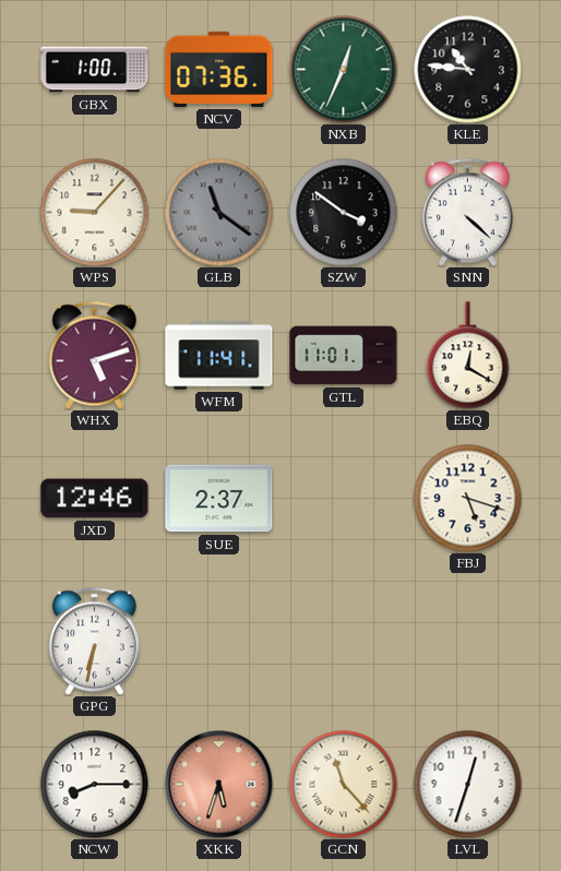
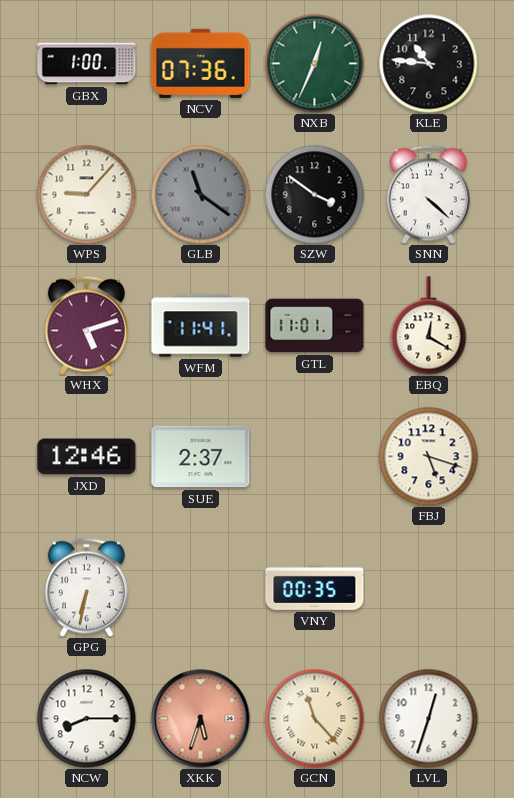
VNY: none -> 00:35 (315, 587)
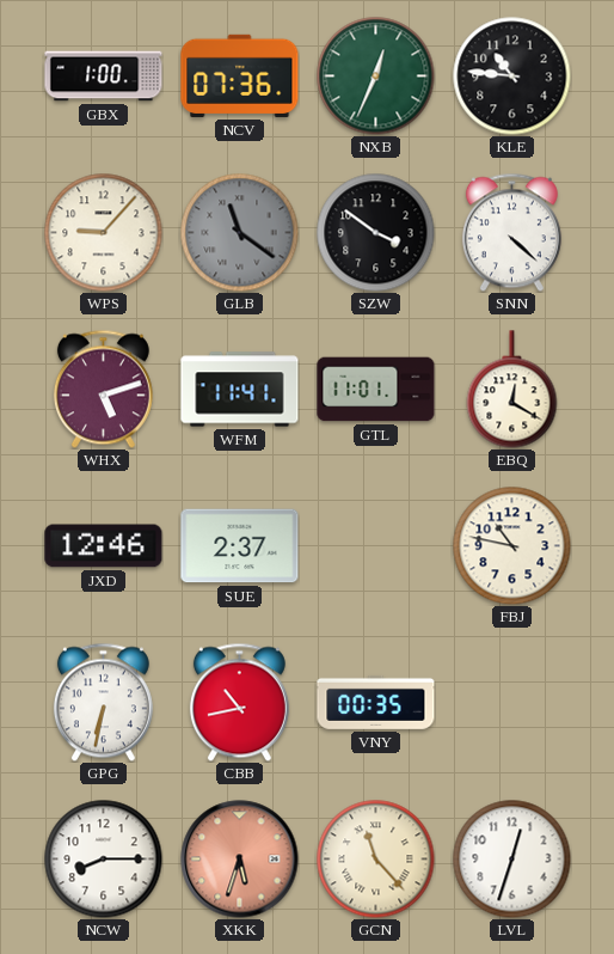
FBJ: 5:18 -> 10:47 (512, 546)
CBB: none -> 10:43 (239, 702)
